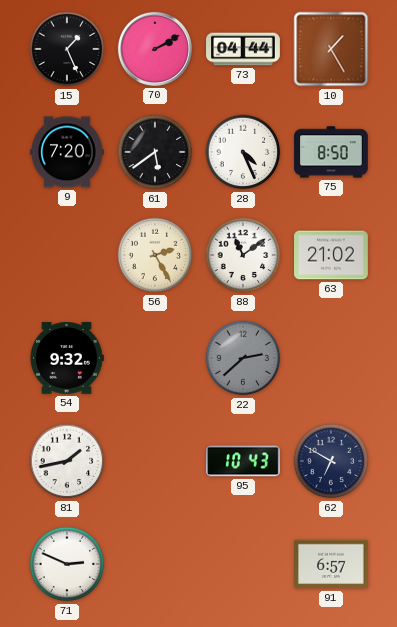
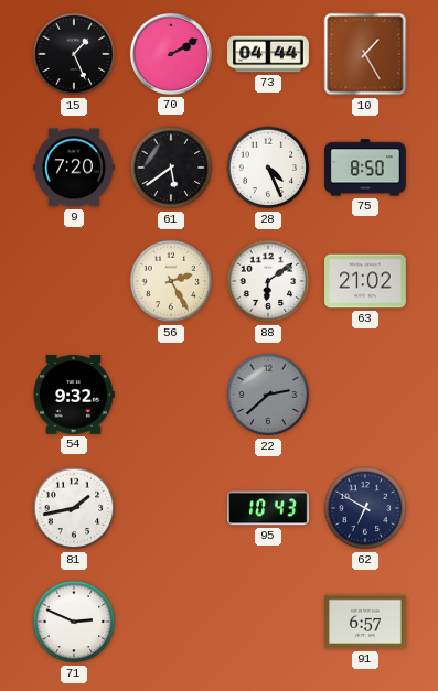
88: 11:09 -> 6:09 (268, 281)
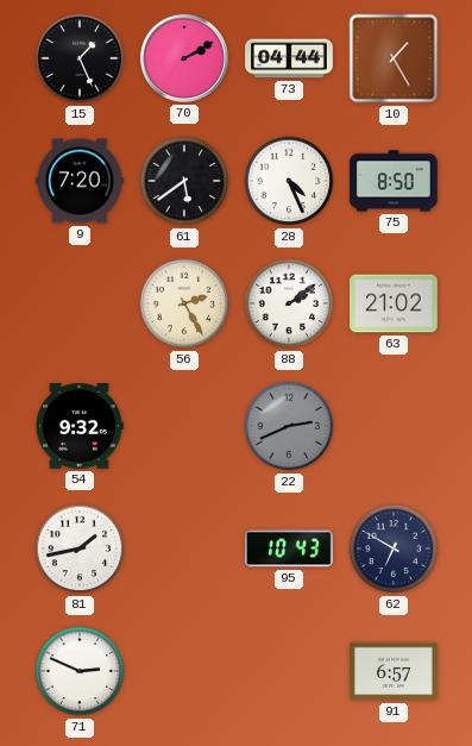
88: 6:09 -> 2:09 (289, 303)
22: 2:38 -> 2:41 (289, 426)
